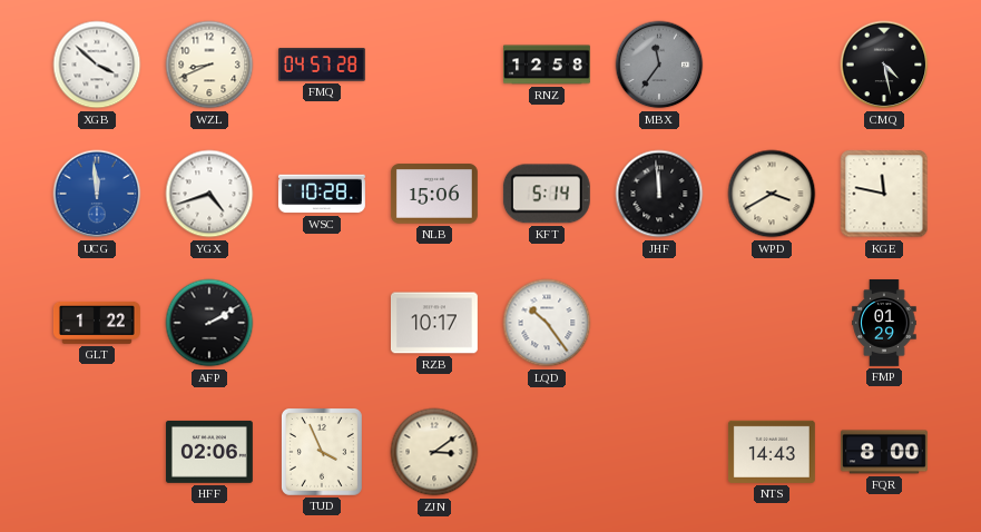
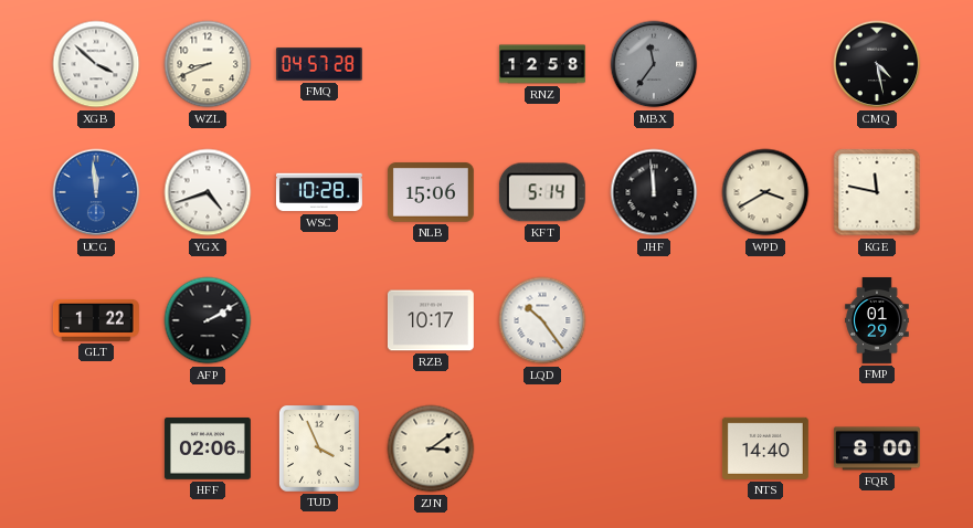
NTS: 14:43 -> 14:40 (765, 448)
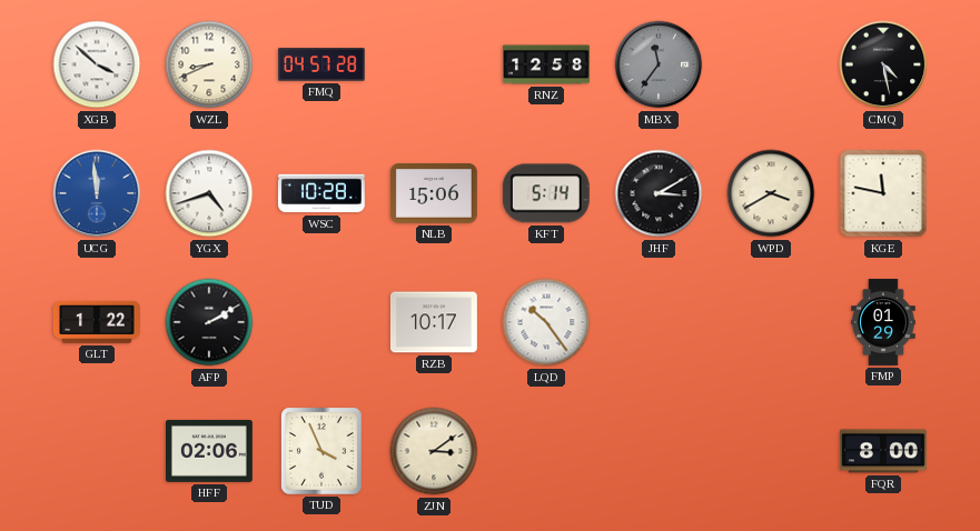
JHF: 11:59 -> 3:10 (659, 193)
NTS: 14:40 -> none (765, 448)
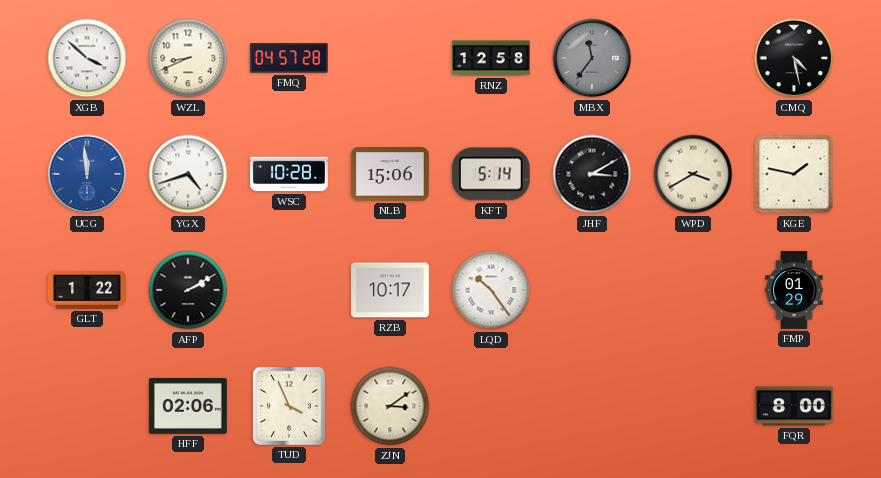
KGE: 11:47 -> 1:47 (794, 174)
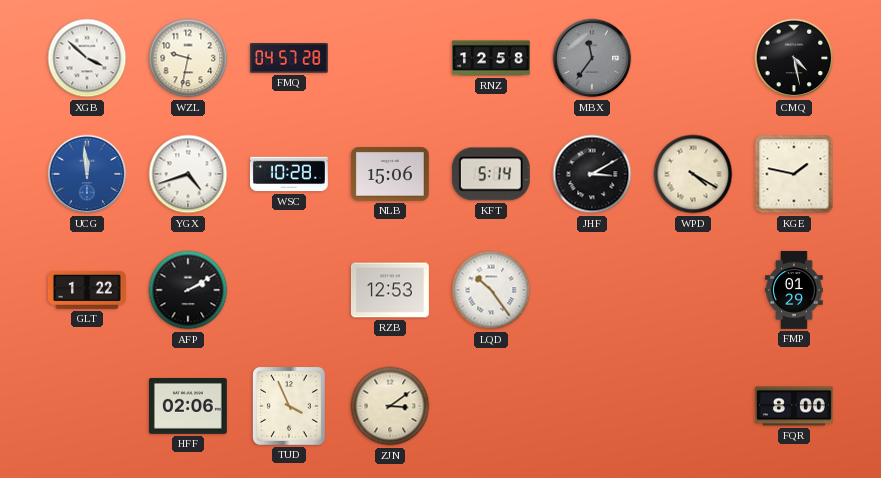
WZL: 8:41 -> 9:32 (188, 58)
WPD: 3:40 -> 4:20 (693, 174)
RZB: 10:17 -> 12:53 (390, 290)
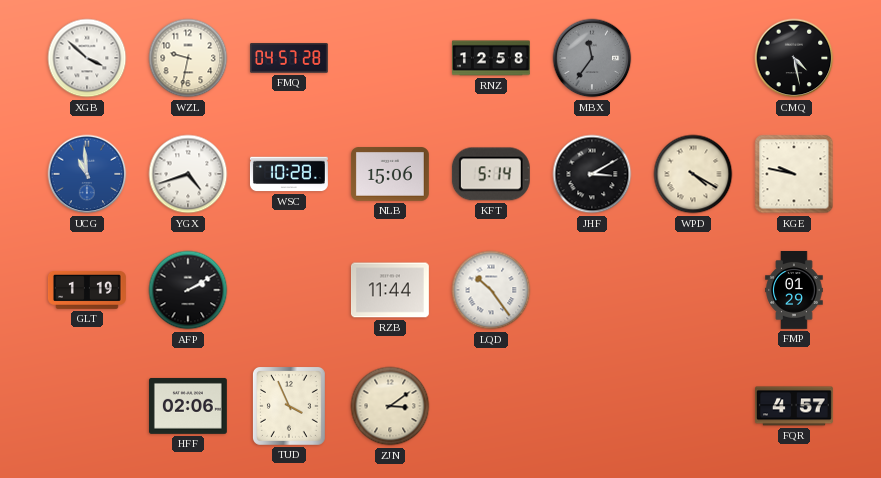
UCG: 11:59 -> 10:59 (87, 174)
KGE: 1:47 -> 9:47 (794, 174)
GLT: 1:22 -> 1:19 (87, 290)
RZB: 12:53 -> 11:44 (390, 290)
FQR: 8:00 -> 4:57 (794, 406)
